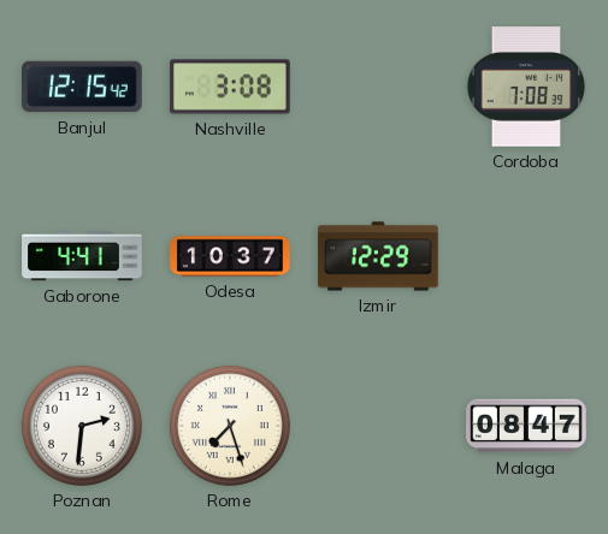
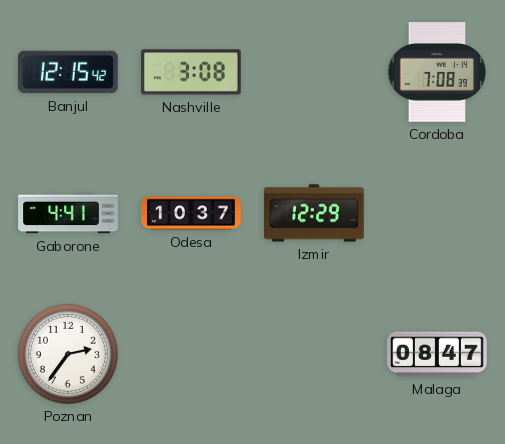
Poznan: 2:31 -> 2:36 (68, 354)
Rome: 7:27 -> none (230, 426)
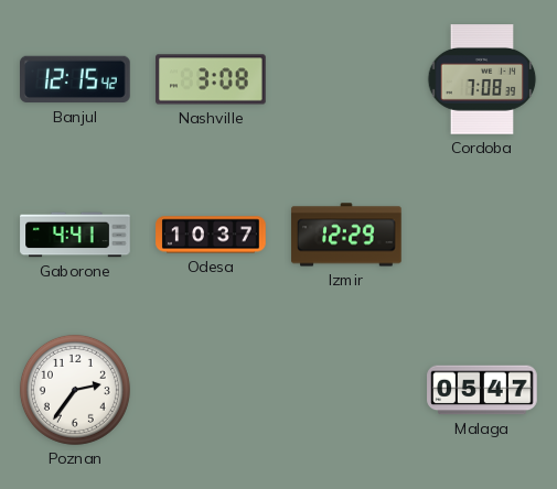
Malaga: 08:47 -> 05:47 (482, 390)
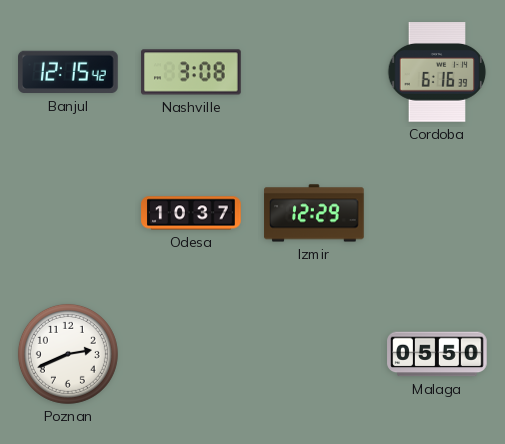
Cordoba: 7:08 -> 6:16 (437, 72)
Gaborone: 4:41 -> none (75, 235)
Poznan: 2:36 -> 2:41 (68, 354)
Malaga: 05:47 -> 05:50 (437, 354)
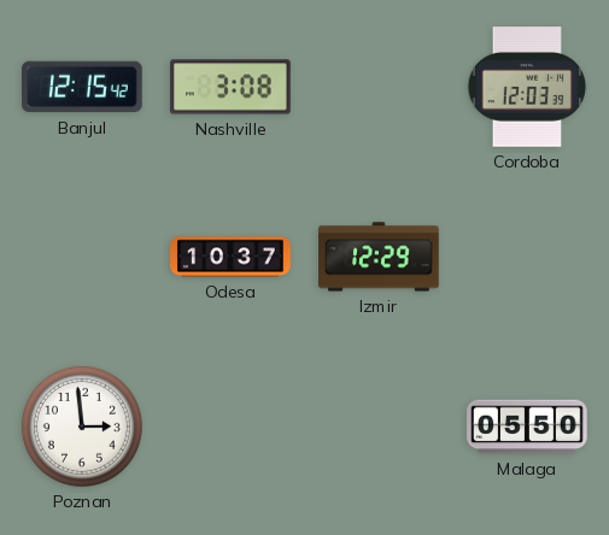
Cordoba: 6:16 -> 12:03 (527, 87)
Poznan: 2:41 -> 2:59 (82, 427)
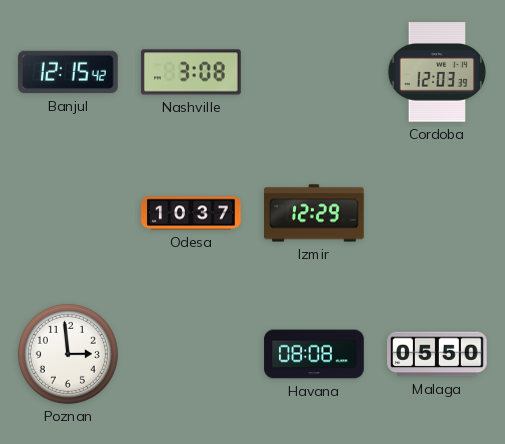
Havana: none -> 08:08 (314, 354)
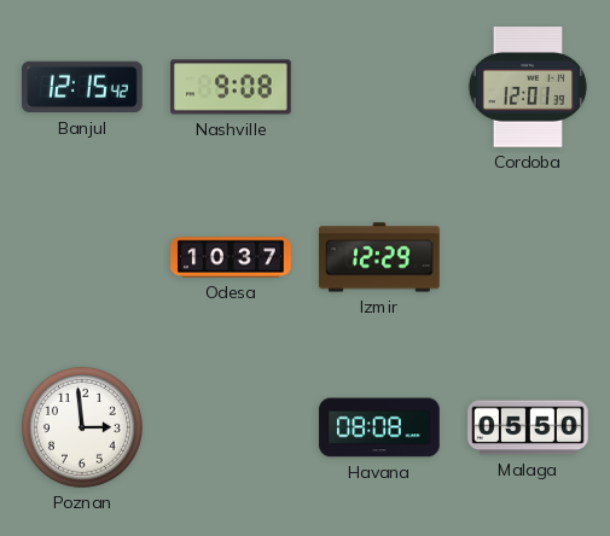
Nashville: 3:08 -> 9:08 (231, 87)
Cordoba: 12:03 -> 12:01 (528, 87)
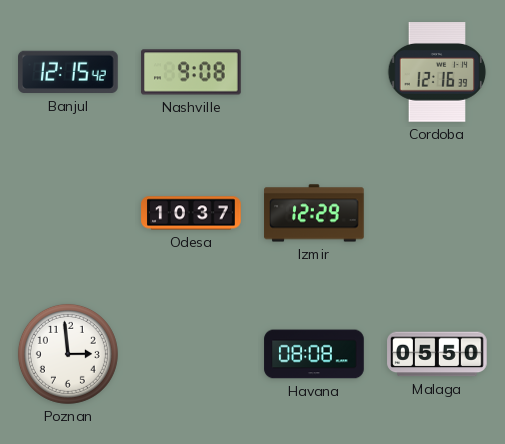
Cordoba: 12:01 -> 12:16 (437, 72)
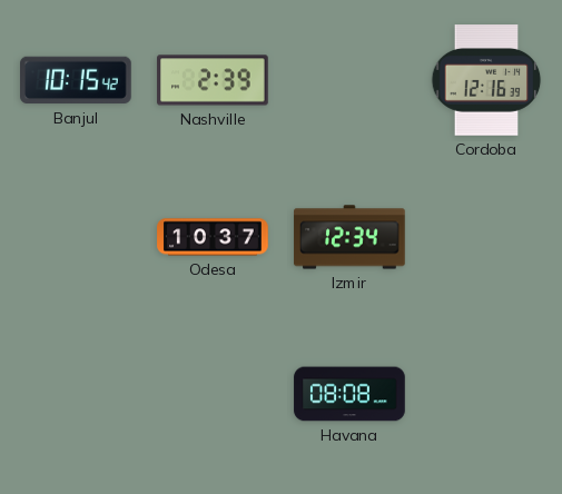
Banjul: 12:15 -> 10:15 (77, 80)
Nashville: 9:08 -> 2:39 (213, 80)
Izmir: 12:29 -> 12:34 (349, 237)
Poznan: 2:59 -> none (68, 354)
Malaga: 05:50 -> none (437, 354)
